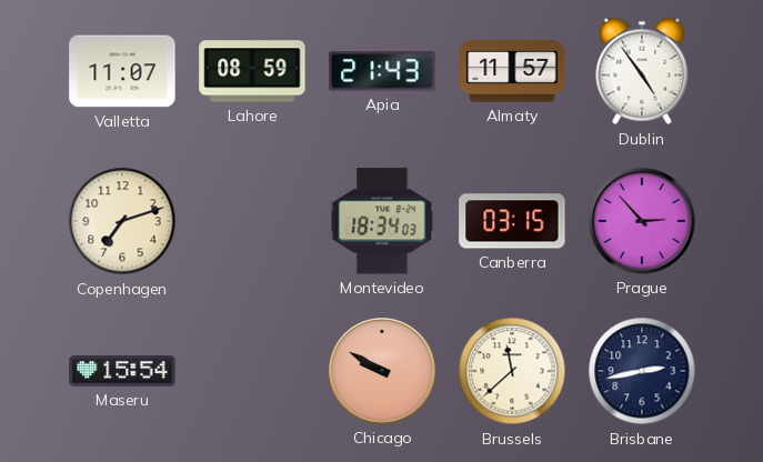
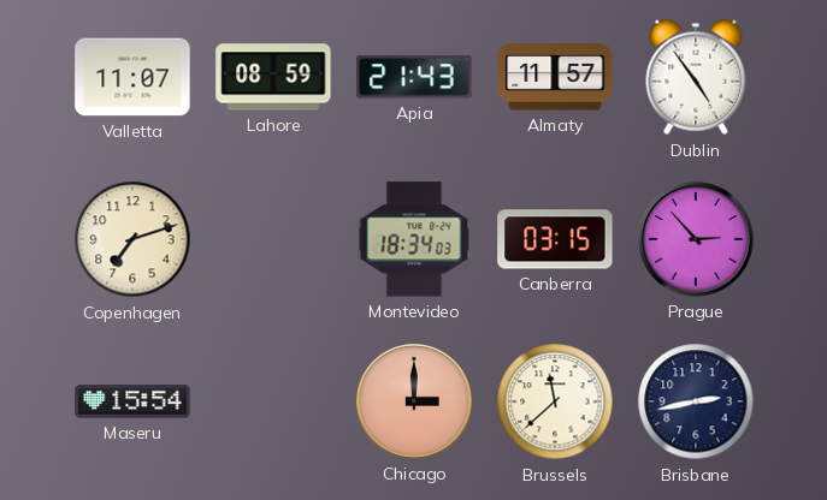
Chicago: 9:50 -> 3:00 (414, 401)
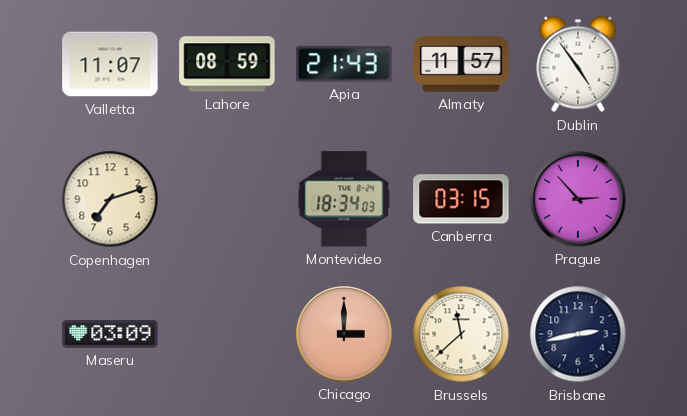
Maseru: 15:54 -> 03:09 (110, 334)
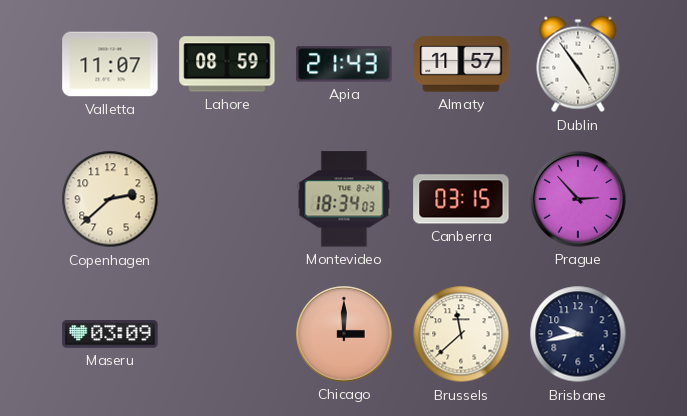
Copenhagen: 7:12 -> 2:38 (110, 199)
Brisbane: 2:43 -> 9:43 (578, 334)
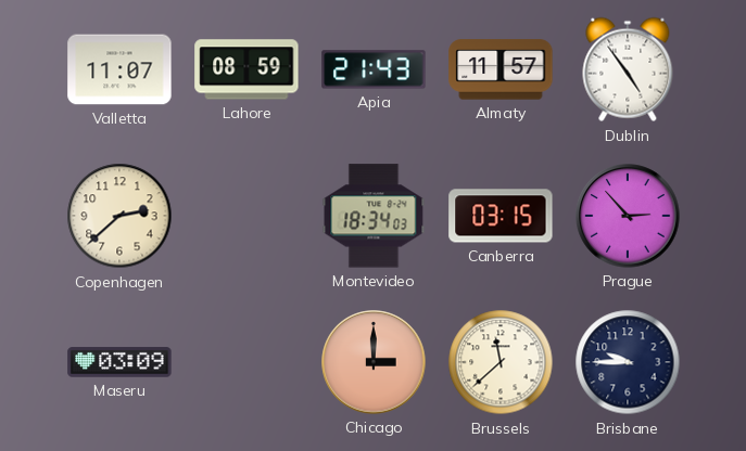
Brisbane: 9:43 -> 9:45 (628, 362)
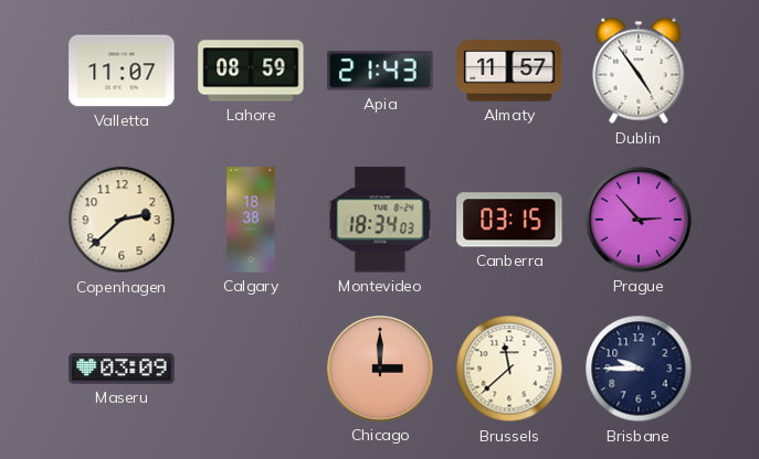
Calgary: none -> 18:38 (251, 220)
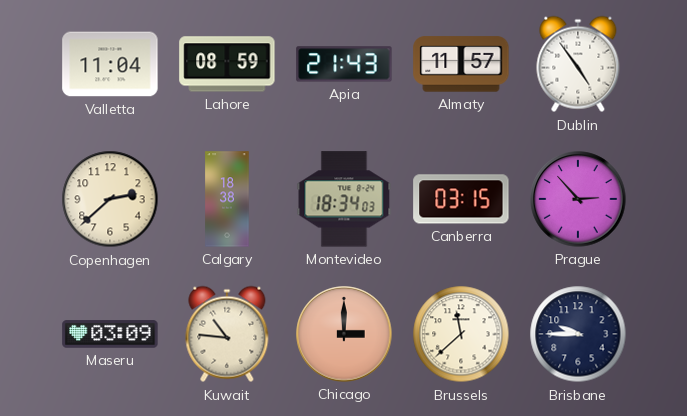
Valletta: 11:07 -> 11:04 (110, 64)
Kuwait: none -> 10:46 (227, 334)
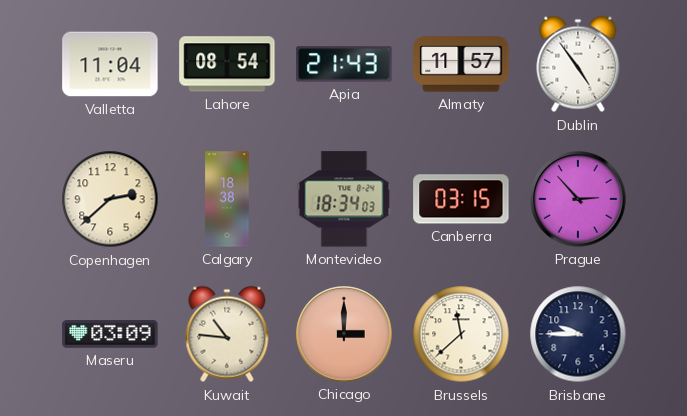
Lahore: 08:59 -> 08:54 (227, 64)
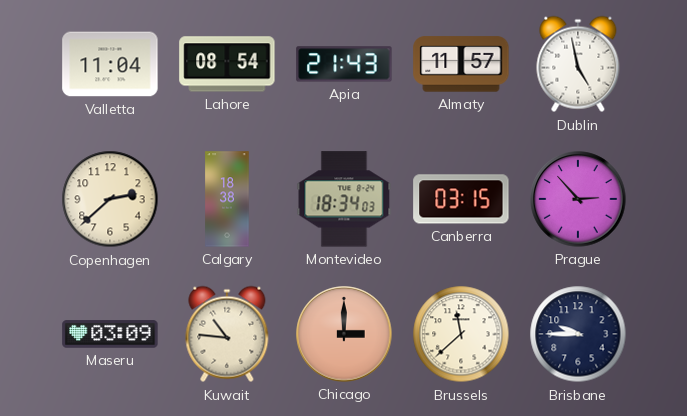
Dublin: 4:54 -> 4:58 (578, 64)
